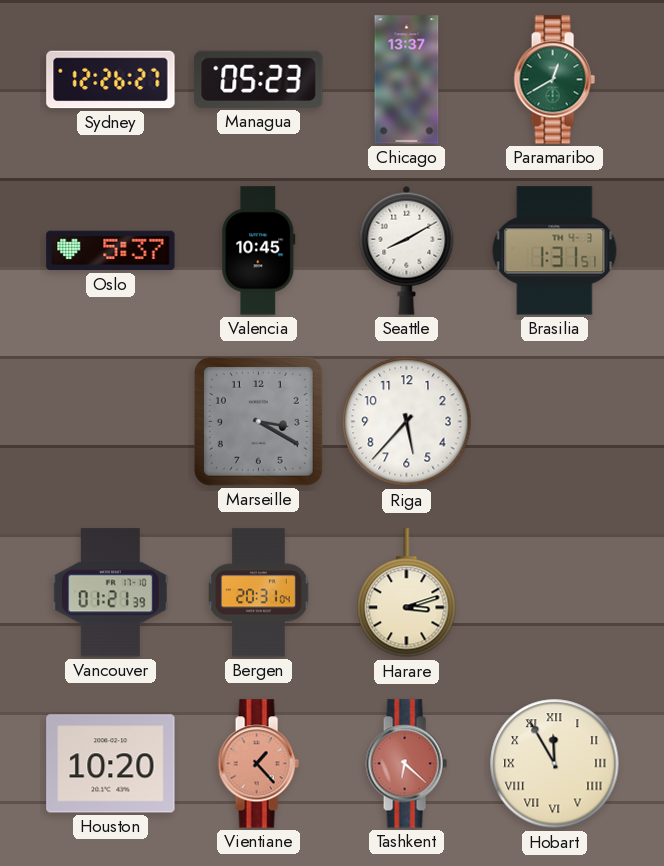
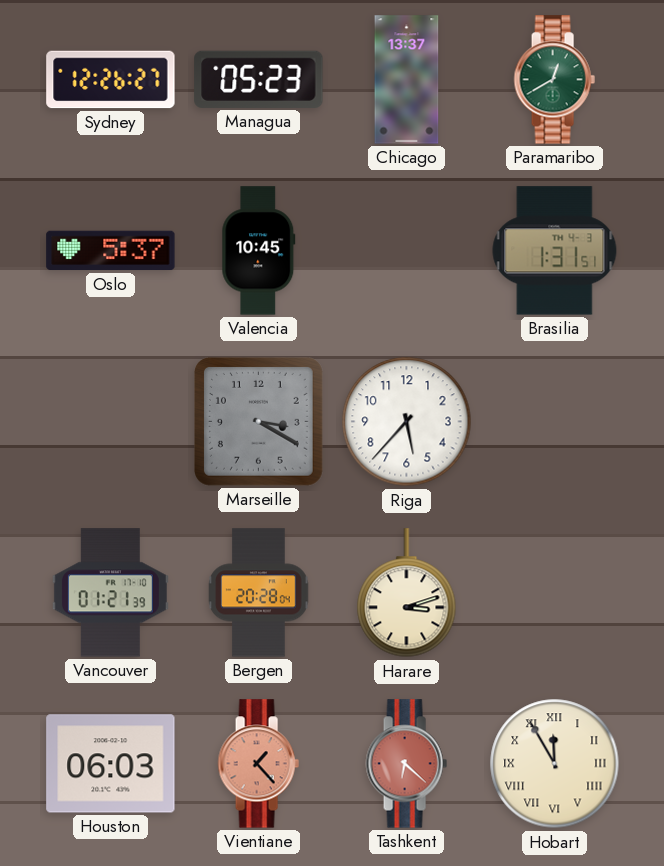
Seattle: 8:10 -> none (407, 250)
Bergen: 20:31 -> 20:28 (259, 593)
Houston: 10:20 -> 06:03 (111, 764)
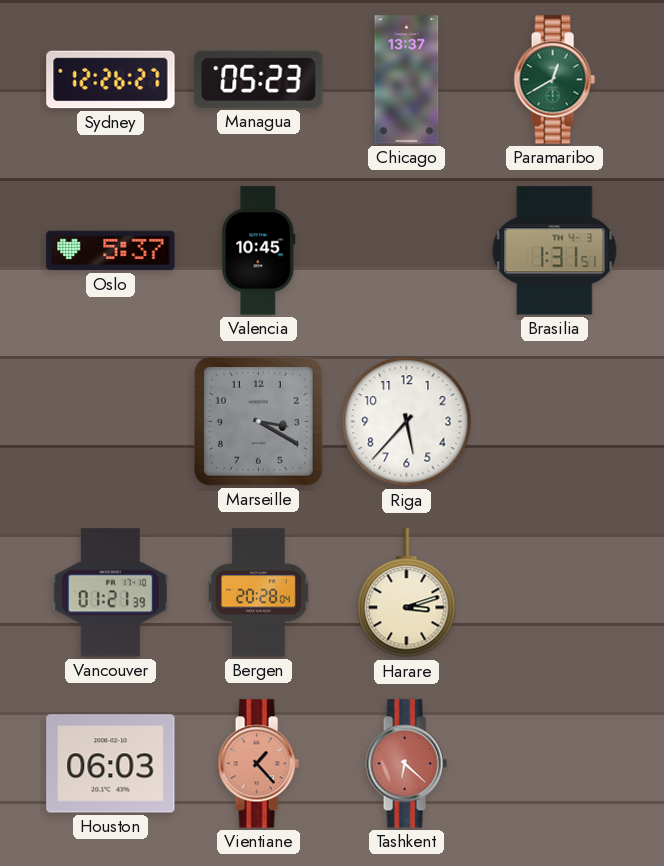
Hobart: 11:55 -> none (555, 764)
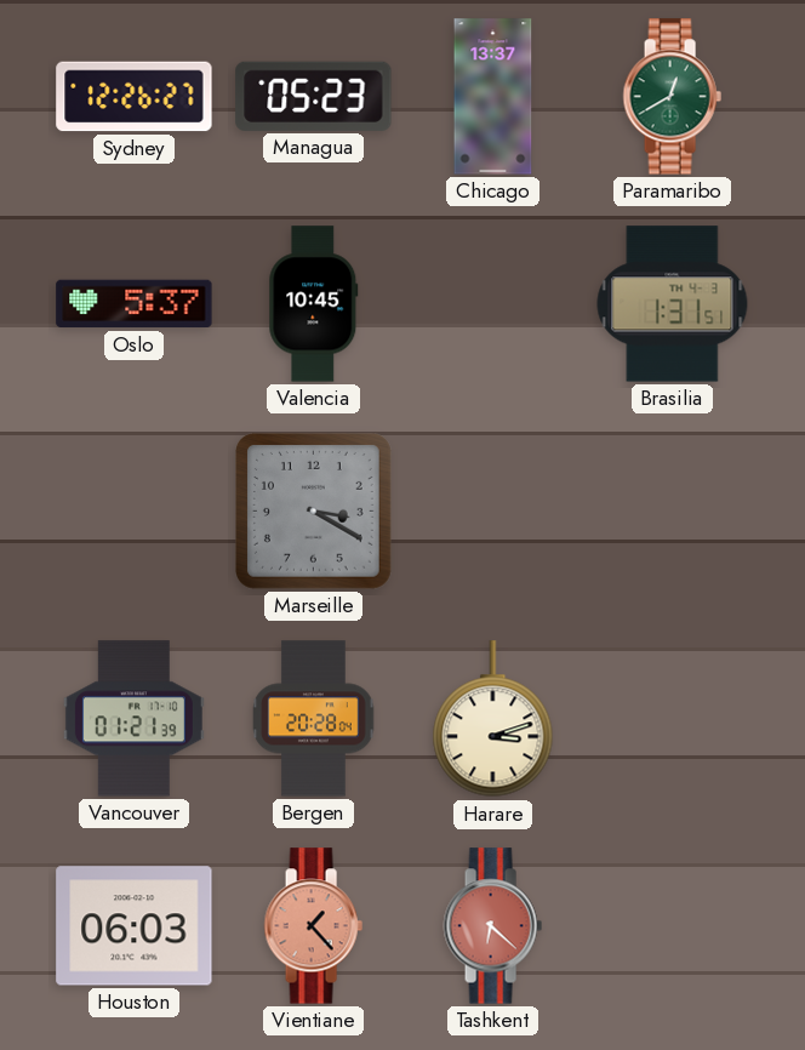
Riga: 5:37 -> none (407, 422)
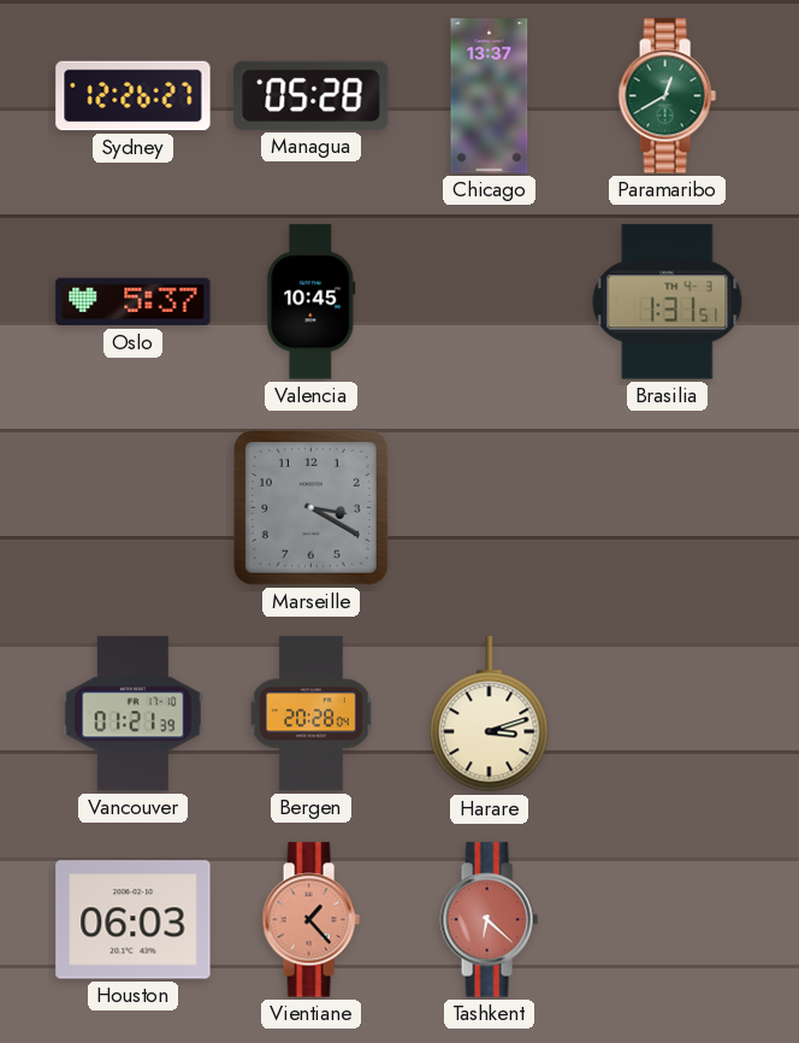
Managua: 05:23 -> 05:28 (312, 95)
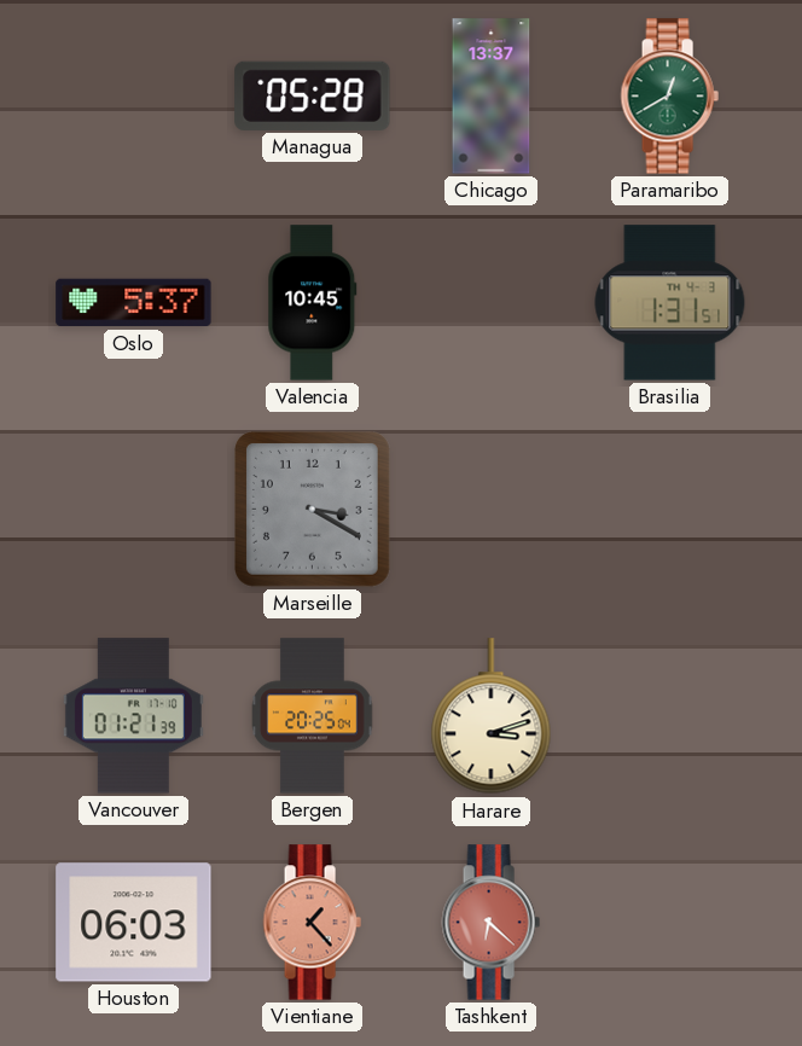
Sydney: 12:26 -> none (134, 96)
Bergen: 20:28 -> 20:25 (313, 716)
